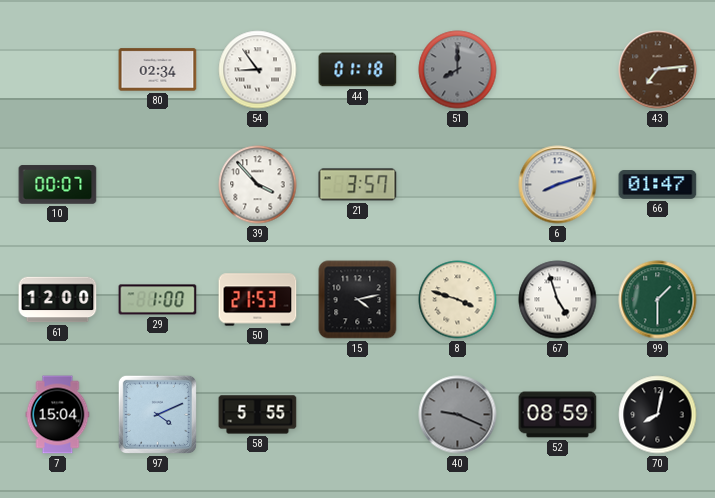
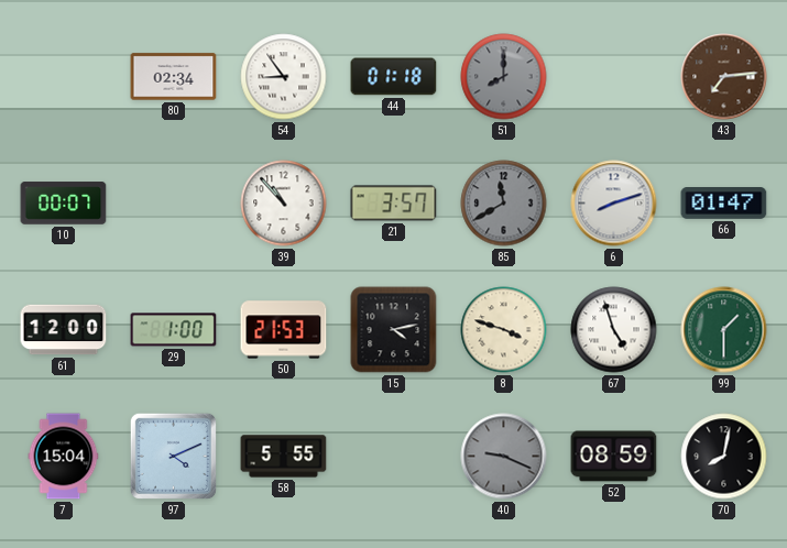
39: 3:53 -> 10:53 (284, 204)
85: none -> 11:40 (504, 204)
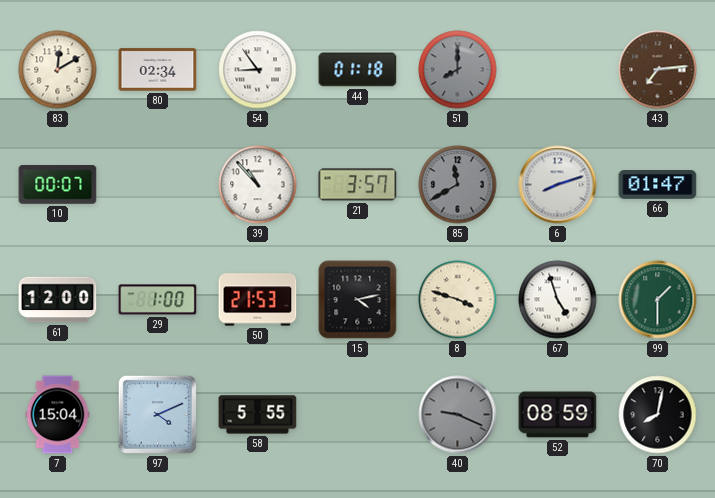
83: none -> 12:10 (58, 70)
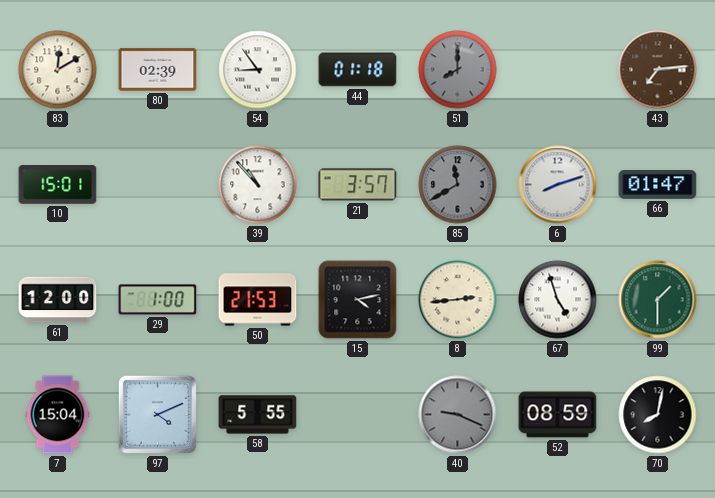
80: 02:34 -> 02:39 (158, 70)
10: 00:07 -> 15:01 (58, 185)
8: 3:48 -> 2:44 (458, 300)
